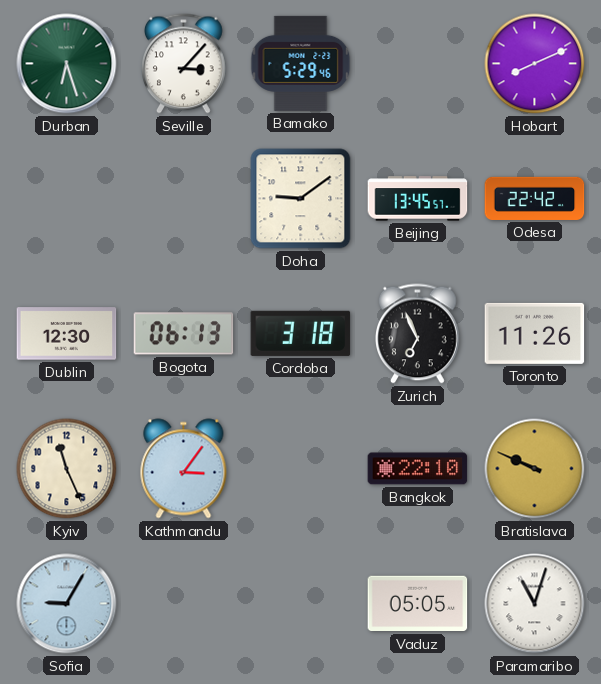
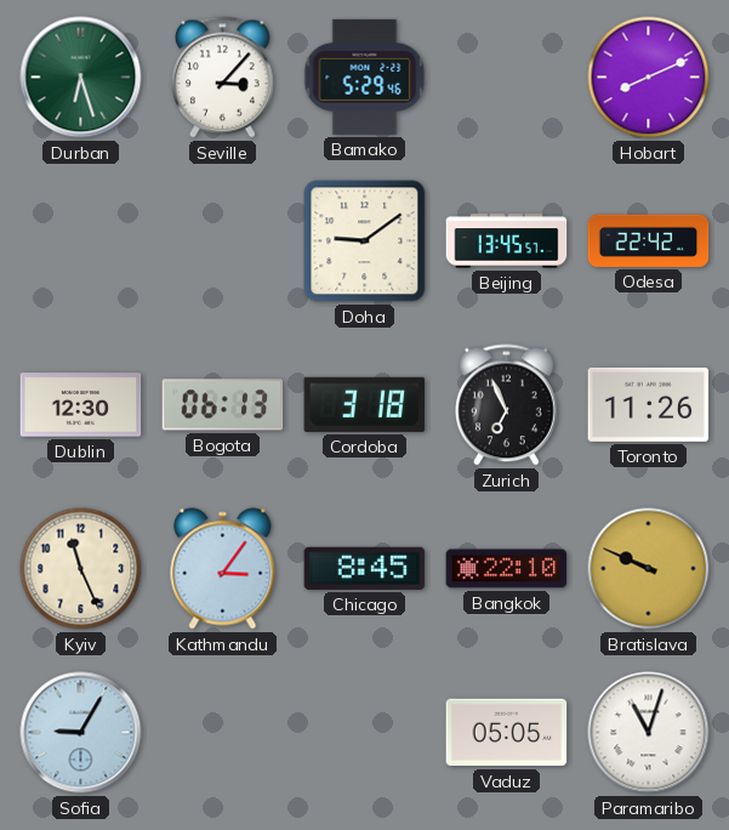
Chicago: none -> 8:45 (365, 568)
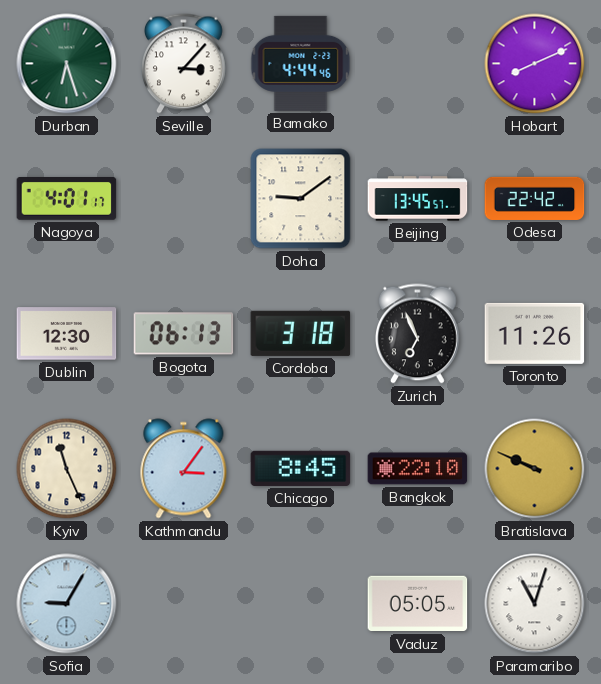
Bamako: 5:29 -> 4:44 (301, 63)
Nagoya: none -> 4:01 (67, 199)
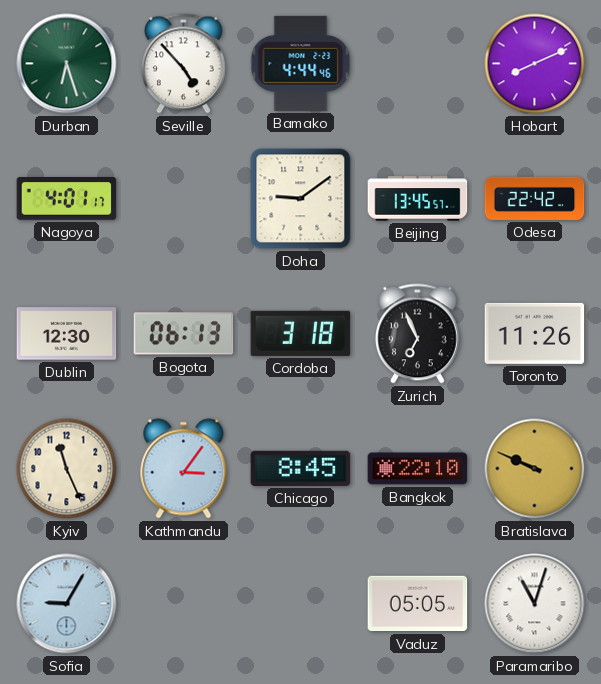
Seville: 3:07 -> 4:53 (184, 64)
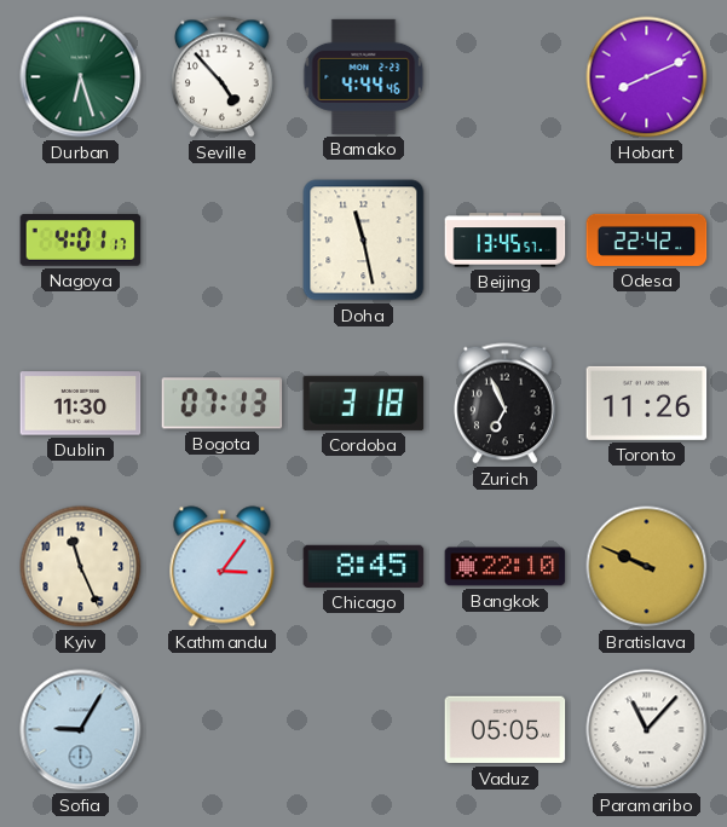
Doha: 9:09 -> 11:28 (364, 241)
Dublin: 12:30 -> 11:30 (81, 404)
Bogota: 06:13 -> 07:13 (223, 404)
Paramaribo: 11:03 -> 11:07 (647, 730)
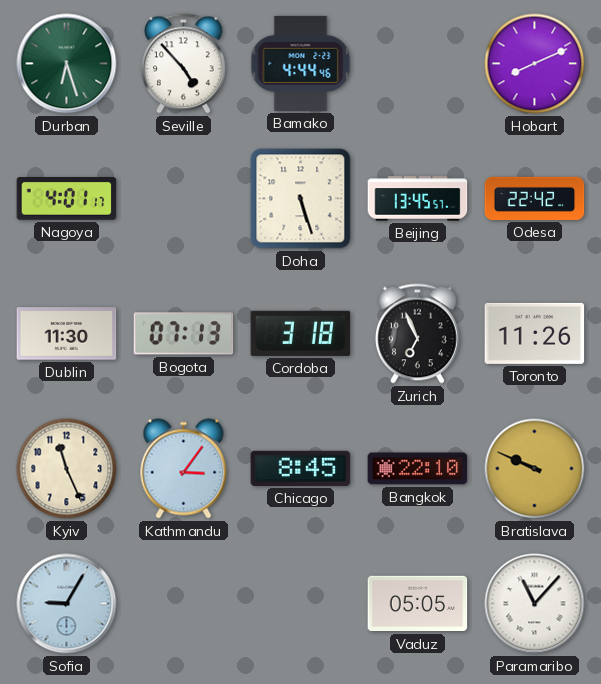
Doha: 11:28 -> 5:27 (301, 199)
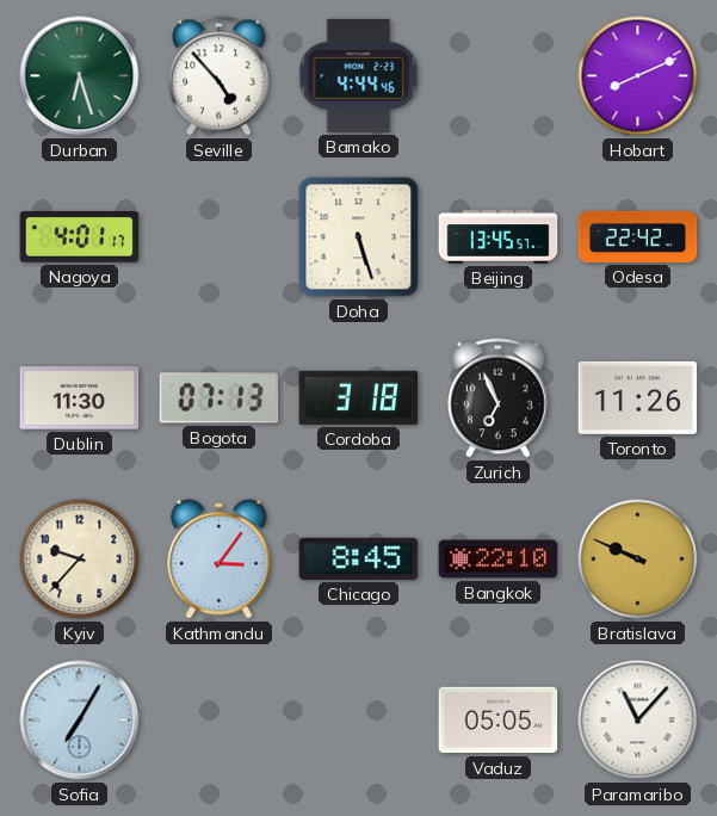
Kyiv: 11:26 -> 9:37 (80, 560)
Sofia: 9:05 -> 7:05 (80, 721)
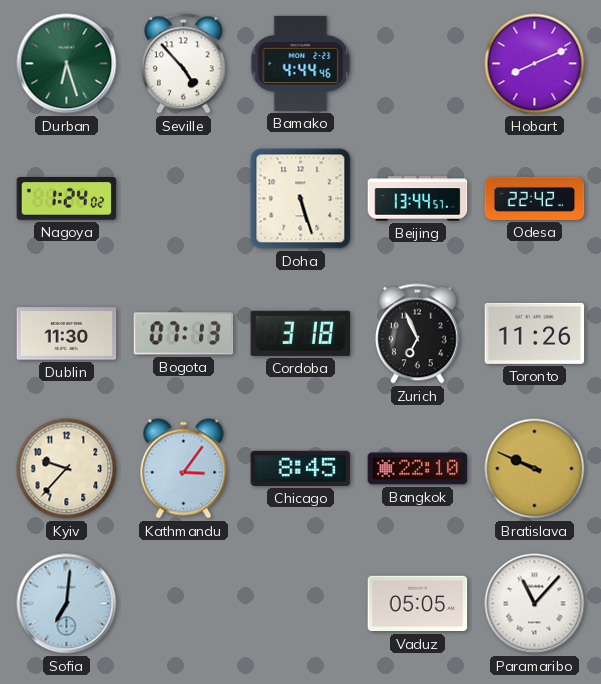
Nagoya: 4:01 -> 1:24 (67, 199)
Beijing: 13:45 -> 13:44 (418, 199)
Sofia: 7:05 -> 7:01 (67, 604)
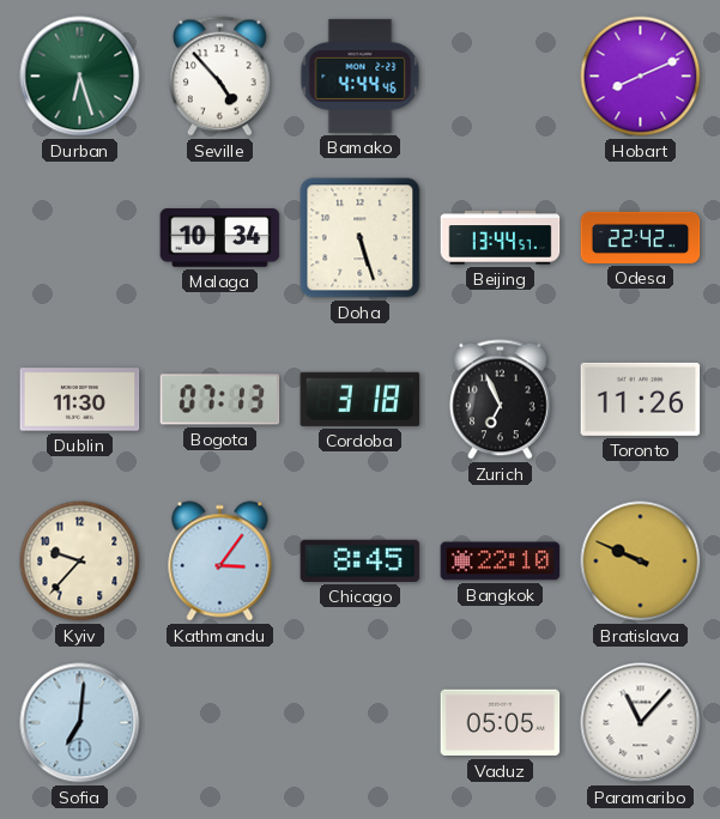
Nagoya: 1:24 -> none (67, 199)
Malaga: none -> 10:34 (220, 238)
